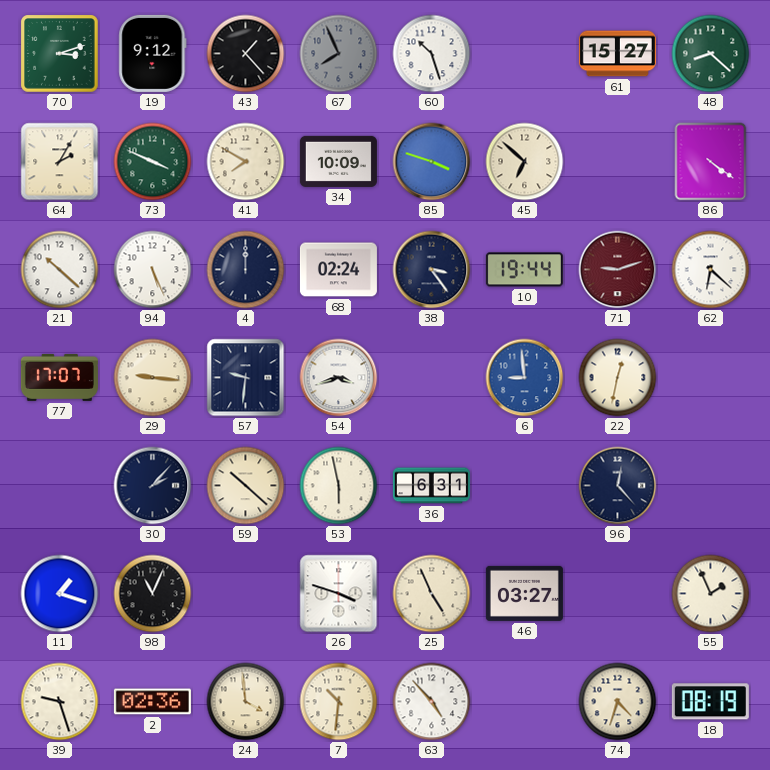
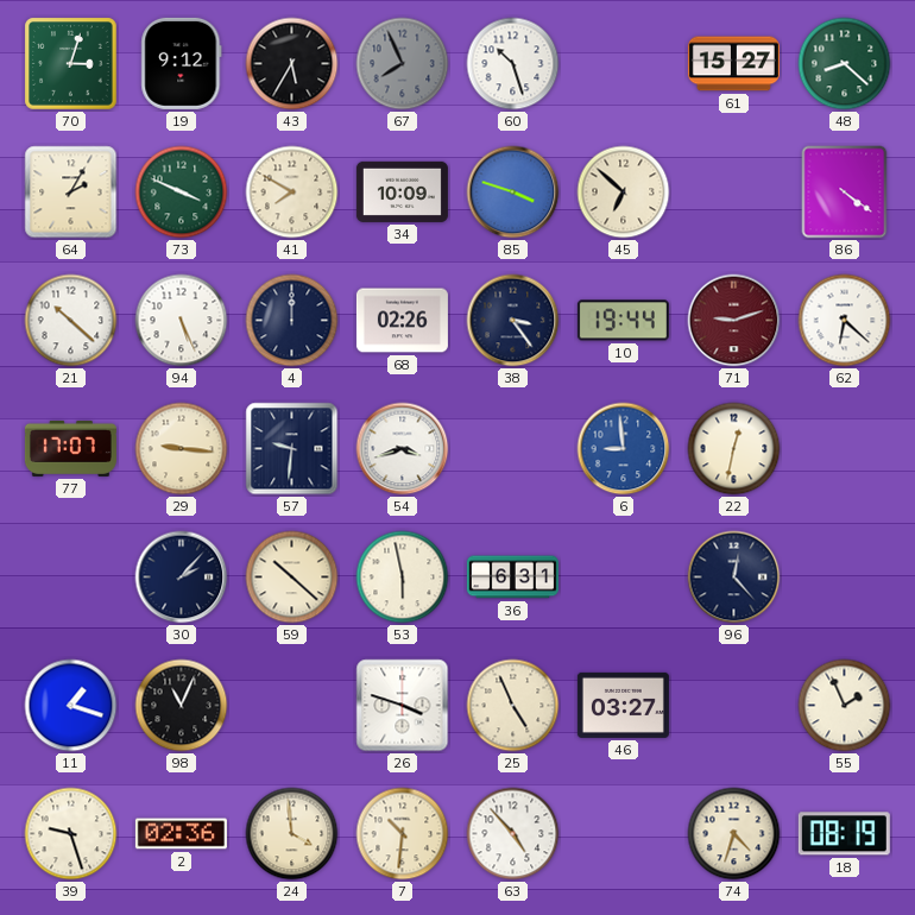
70: 3:12 -> 3:03 (71, 64)
43: 1:23 -> 5:35 (292, 64)
68: 02:24 -> 02:26 (402, 321)
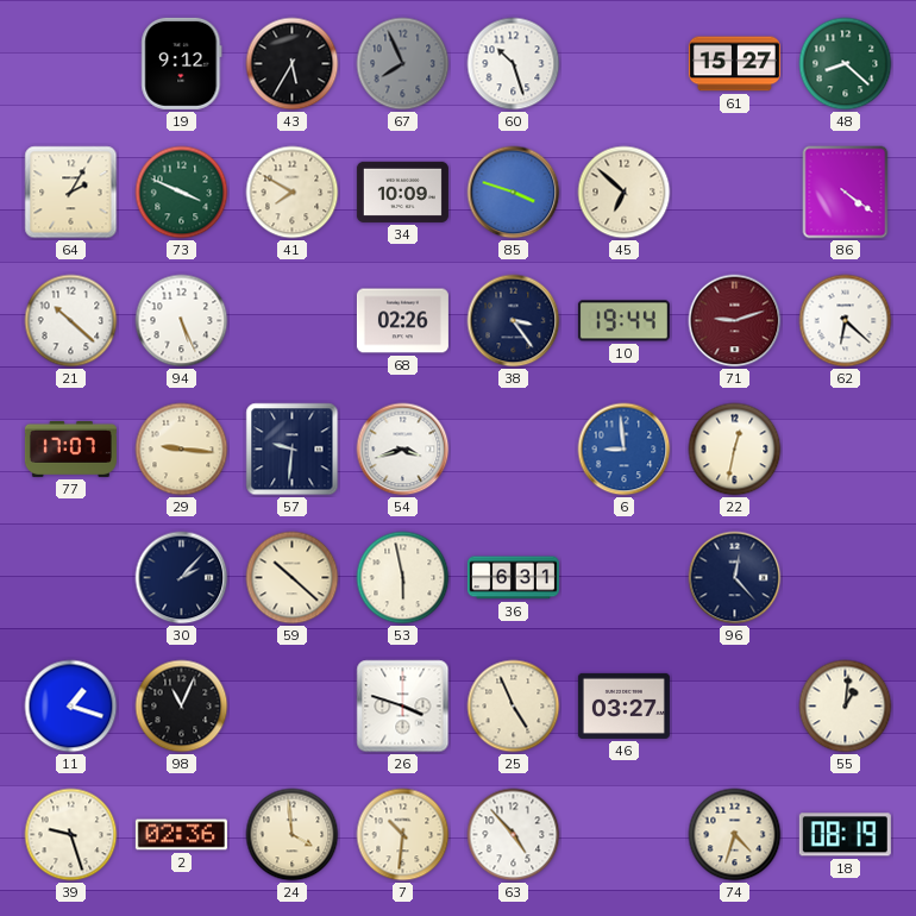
70: 3:03 -> none (71, 64)
4: 12:00 -> none (292, 321)
55: 1:56 -> 1:01 (846, 707)
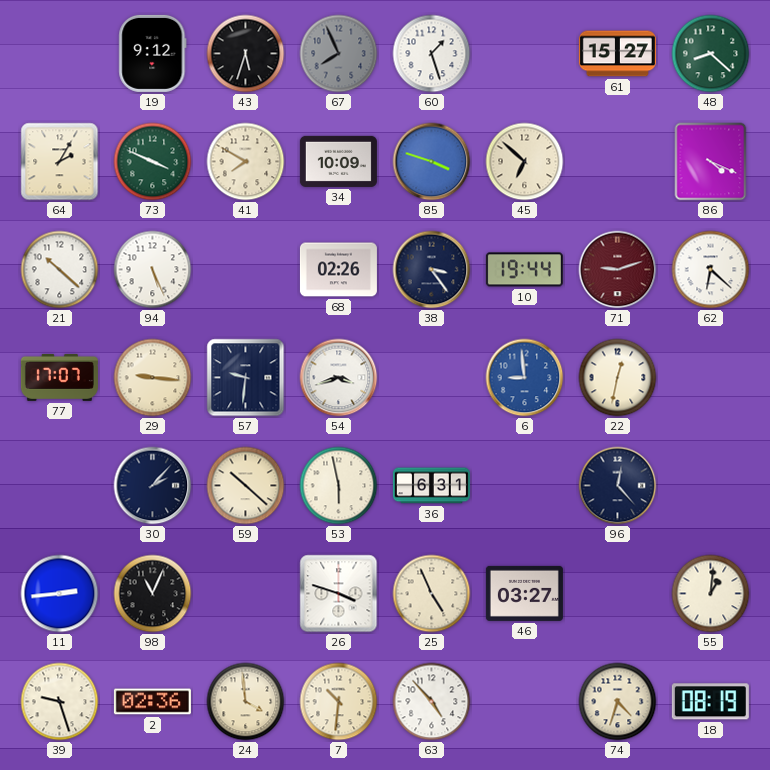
43: 5:35 -> 5:33 (246, 54)
60: 10:27 -> 1:27 (432, 54)
86: 4:21 -> 4:19 (711, 162)
11: 1:18 -> 2:44 (60, 594)
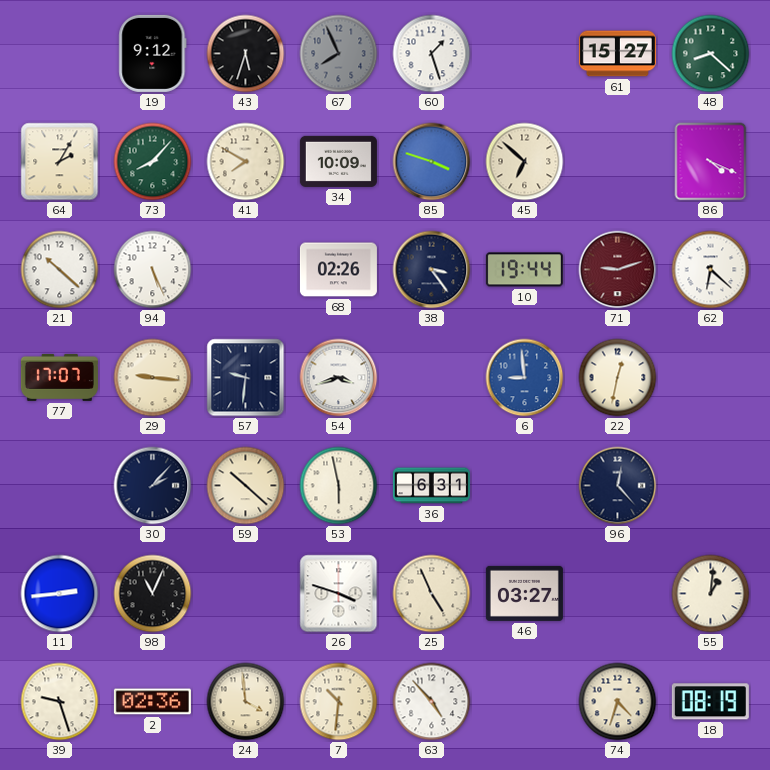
73: 3:49 -> 8:07 (153, 162)
